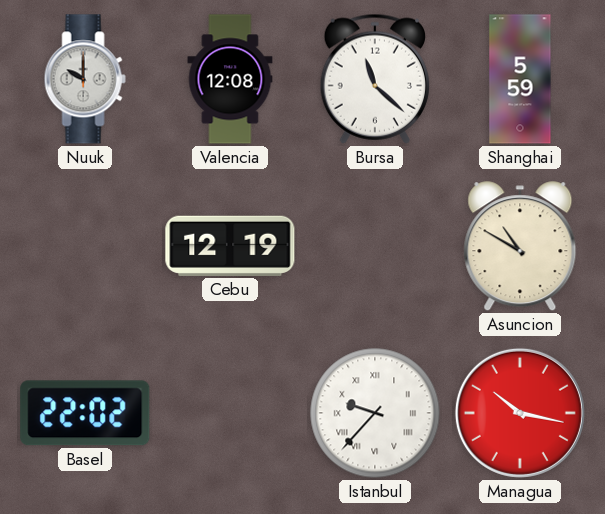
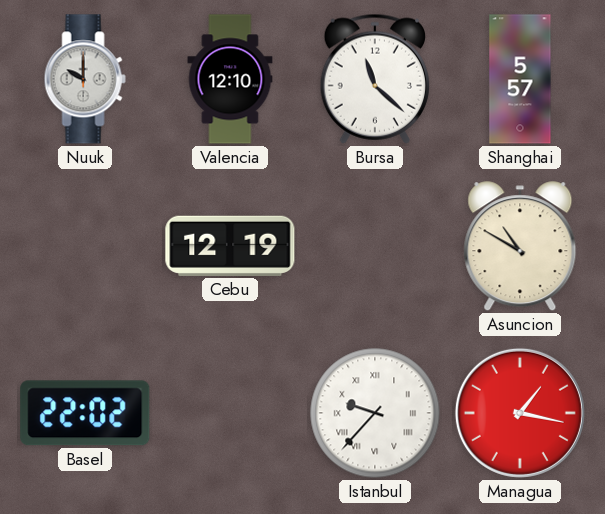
Valencia: 12:08 -> 12:10 (230, 79)
Shanghai: 5:59 -> 5:57 (520, 79)
Managua: 10:17 -> 1:17 (520, 413)
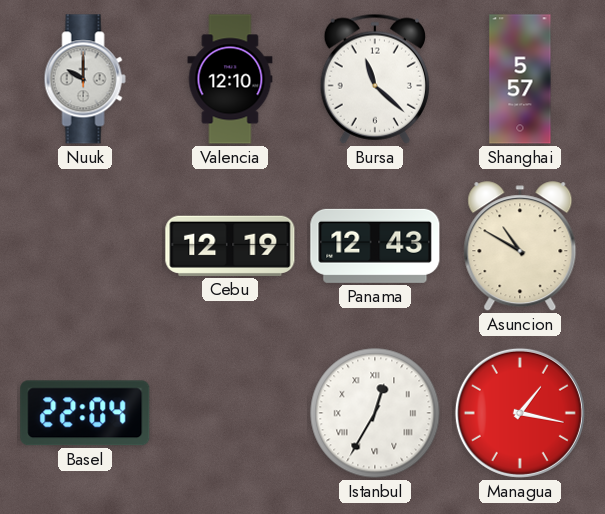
Panama: none -> 12:43 (375, 246)
Basel: 22:02 -> 22:04 (85, 413)
Istanbul: 9:37 -> 12:35 (375, 413)
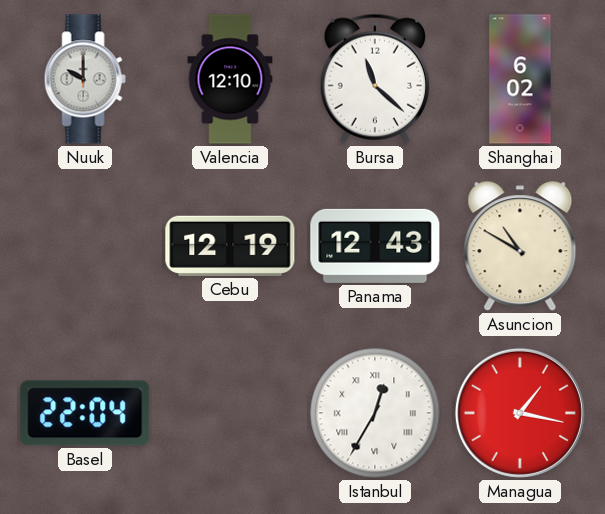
Shanghai: 5:57 -> 6:02 (520, 79)
